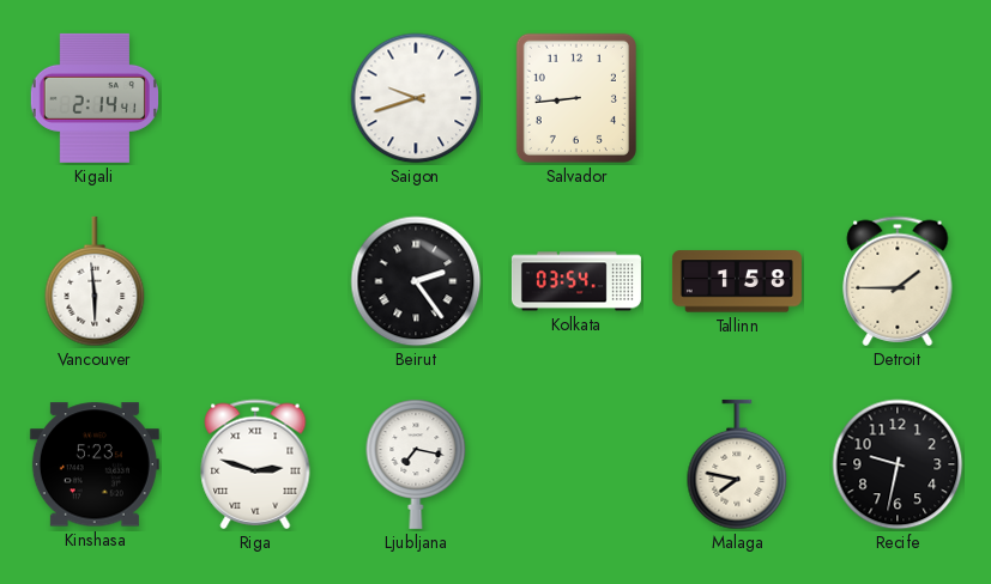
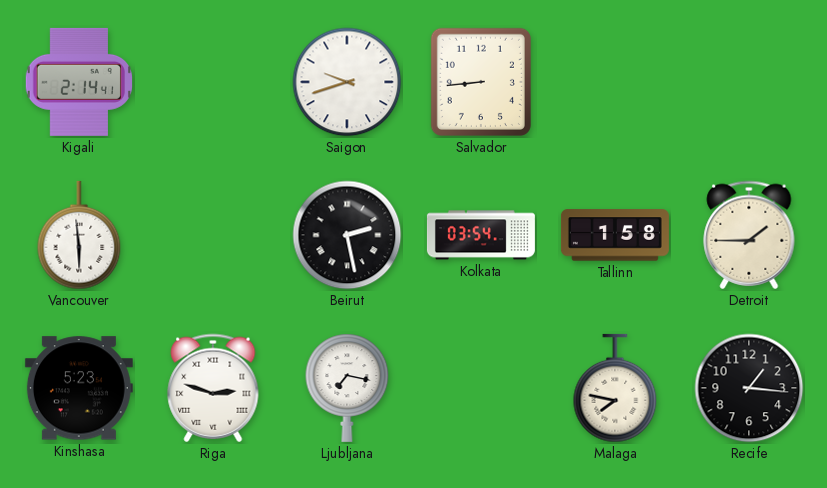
Beirut: 2:24 -> 2:28 (347, 235)
Recife: 9:32 -> 1:16 (749, 388)
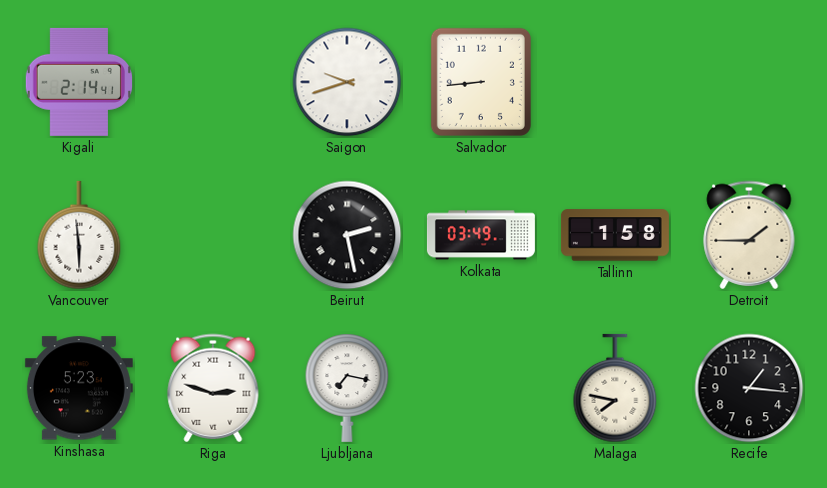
Kolkata: 03:54 -> 03:49 (481, 235)
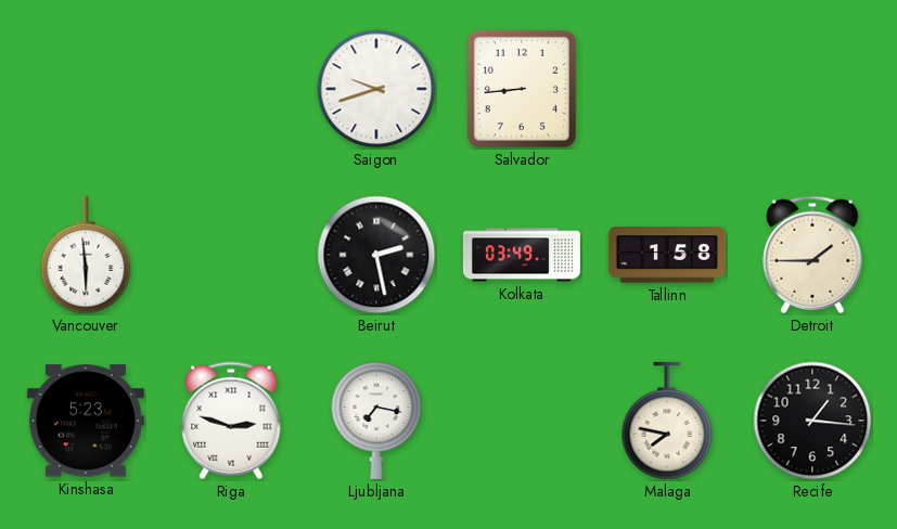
Kigali: 2:14 -> none (79, 82)
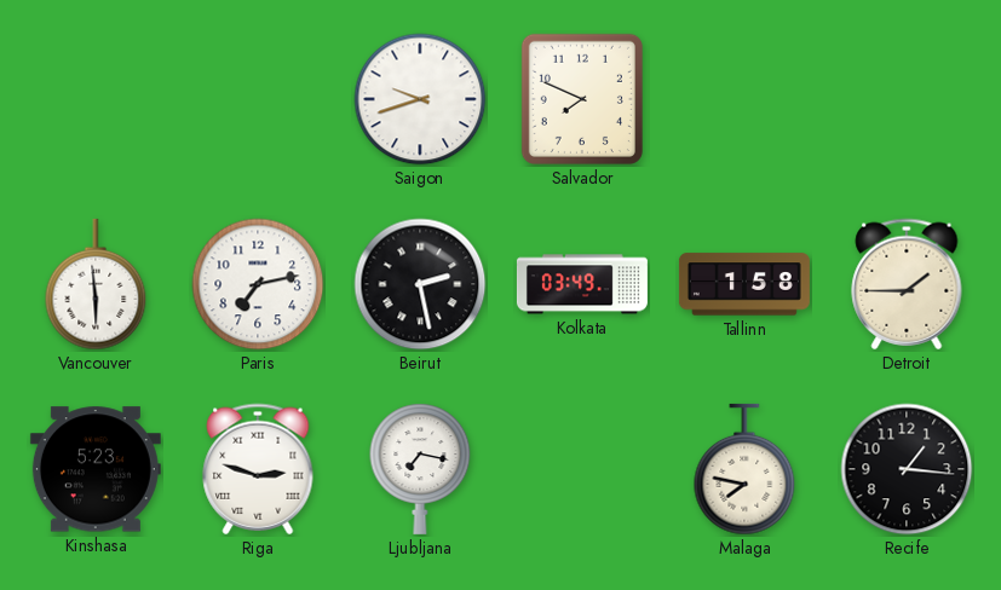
Salvador: 8:44 -> 7:49 (582, 99)
Paris: none -> 7:13 (258, 284)
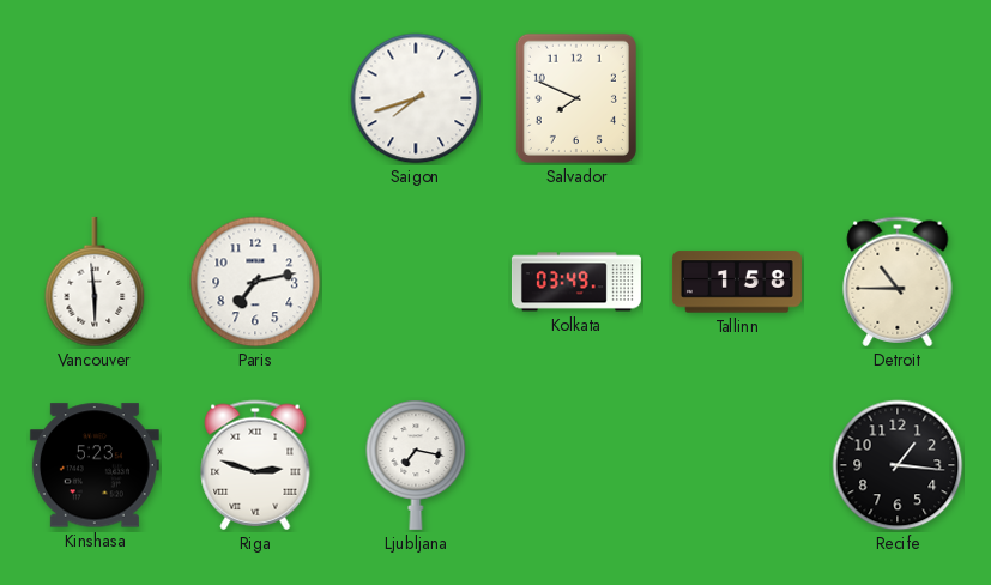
Saigon: 9:42 -> 7:42 (416, 98)
Beirut: 2:28 -> none (420, 284)
Detroit: 1:45 -> 10:45 (898, 282)
Malaga: 7:47 -> none (744, 469)
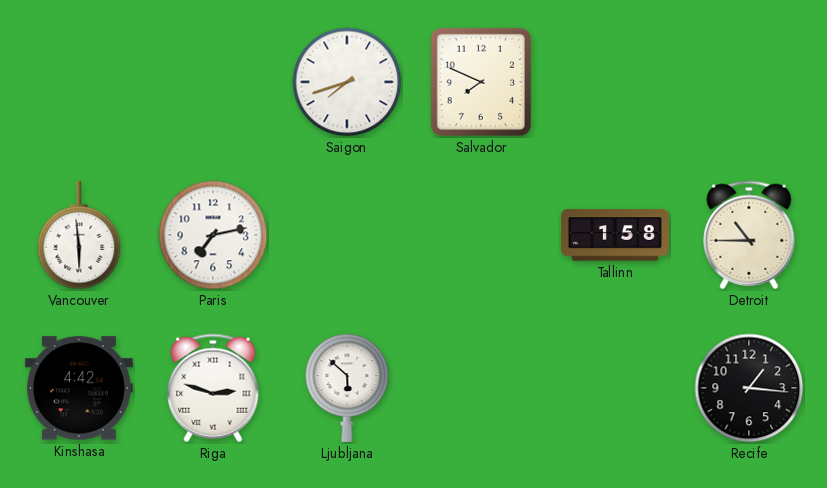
Kolkata: 03:49 -> none (576, 282)
Kinshasa: 5:23 -> 4:42 (79, 388)
Ljubljana: 7:17 -> 5:52 (347, 388)
